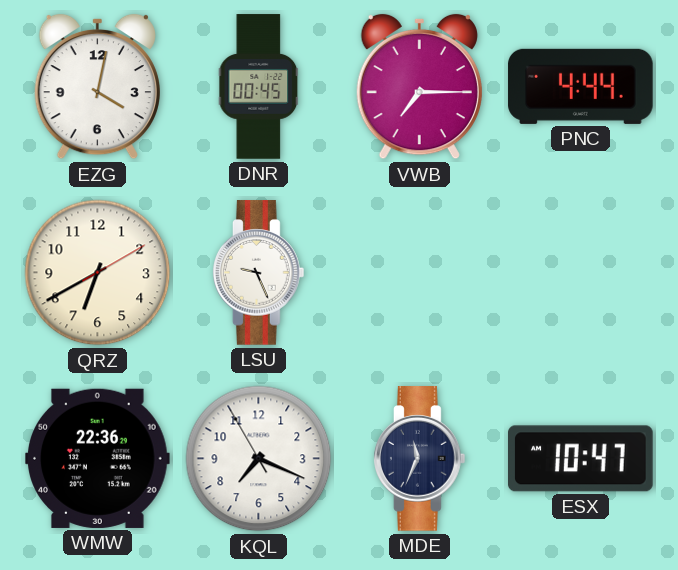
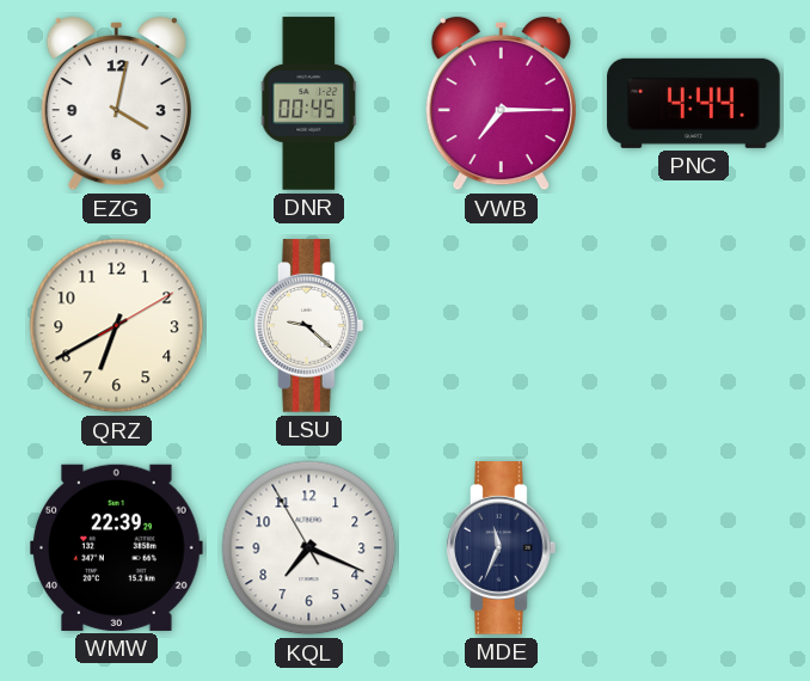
LSU: 9:26 -> 9:22 (309, 326)
WMW: 22:36 -> 22:39 (117, 547)
ESX: 10:47 -> none (581, 459)
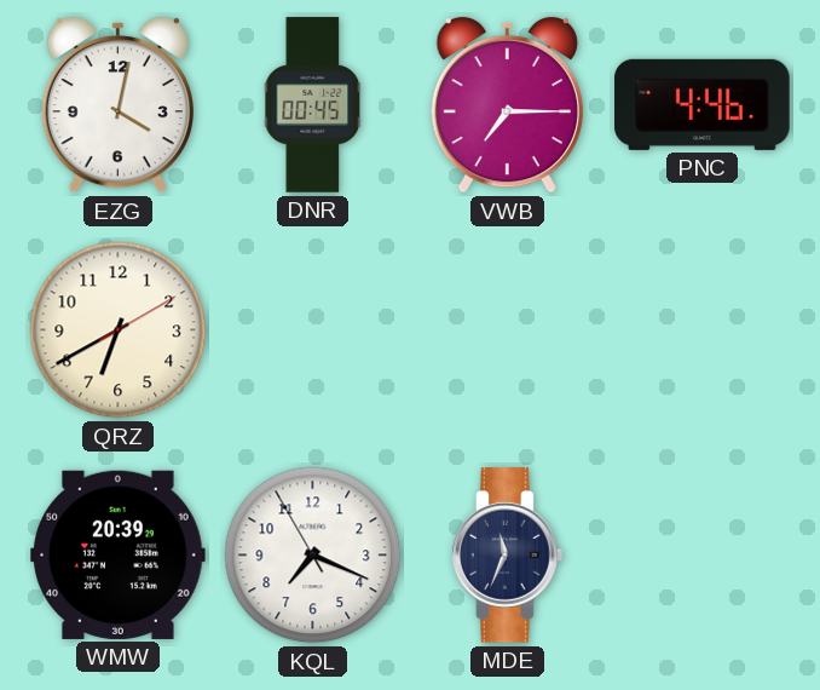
PNC: 4:44 -> 4:46 (703, 104)
LSU: 9:22 -> none (309, 326)
WMW: 22:39 -> 20:39 (119, 554)
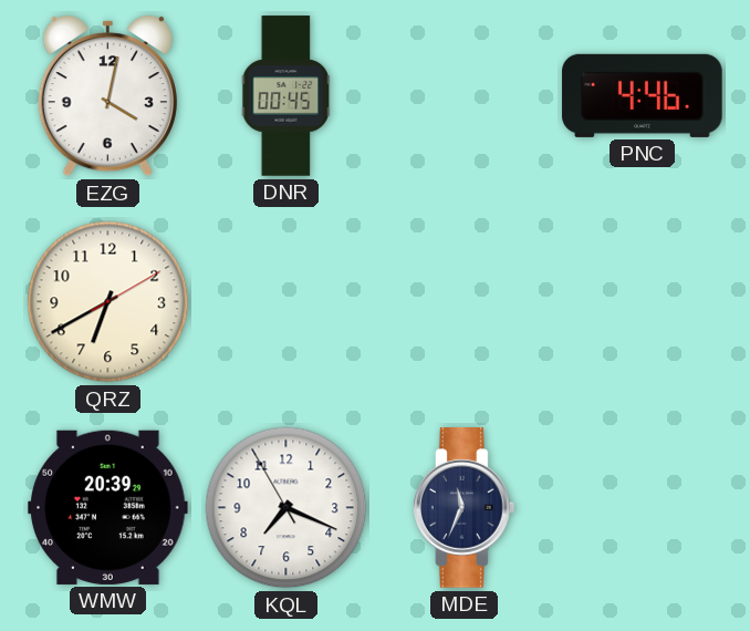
VWB: 7:15 -> none (507, 105)
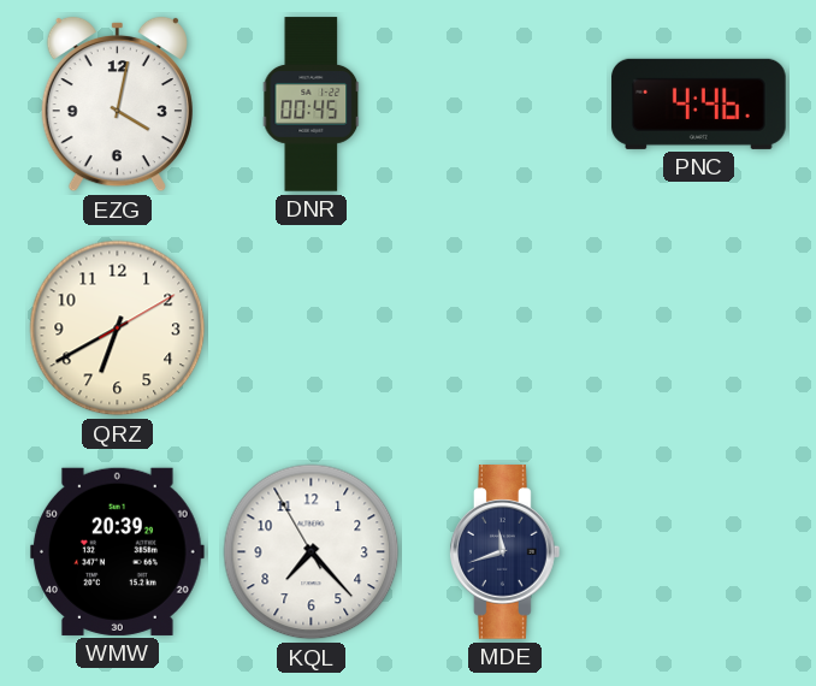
KQL: 7:18 -> 7:22 (312, 552)
MDE: 11:34 -> 11:42 (505, 552)
